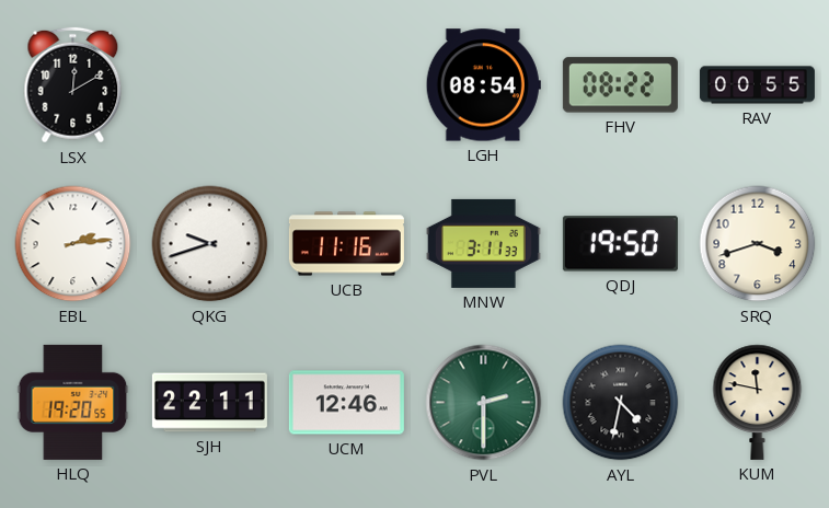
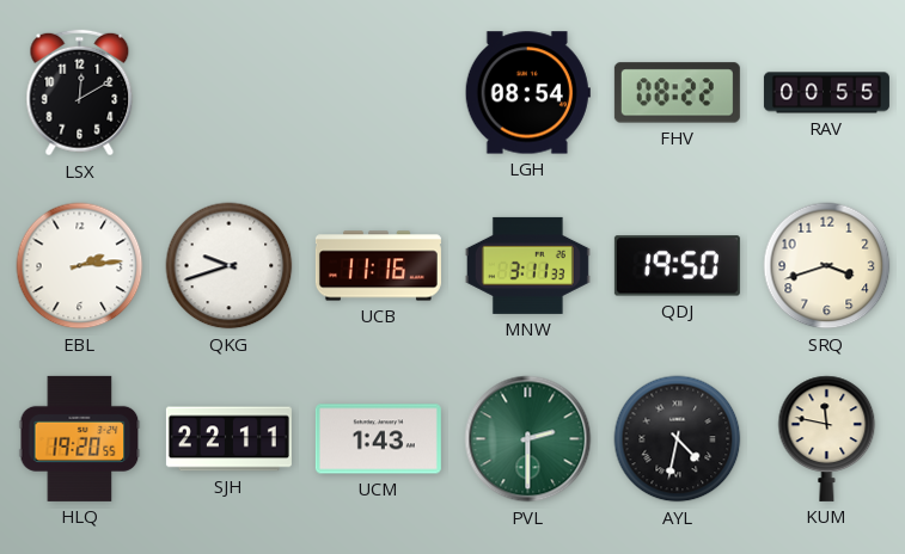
UCM: 12:46 -> 1:43 (378, 439)
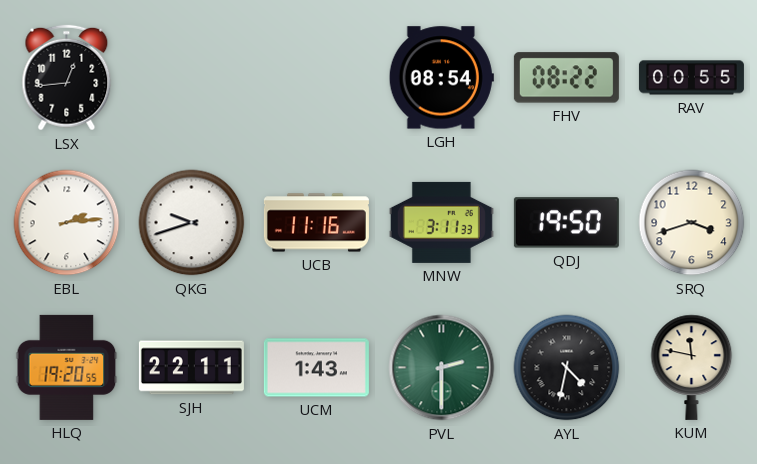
LSX: 12:10 -> 12:44 (67, 78)
